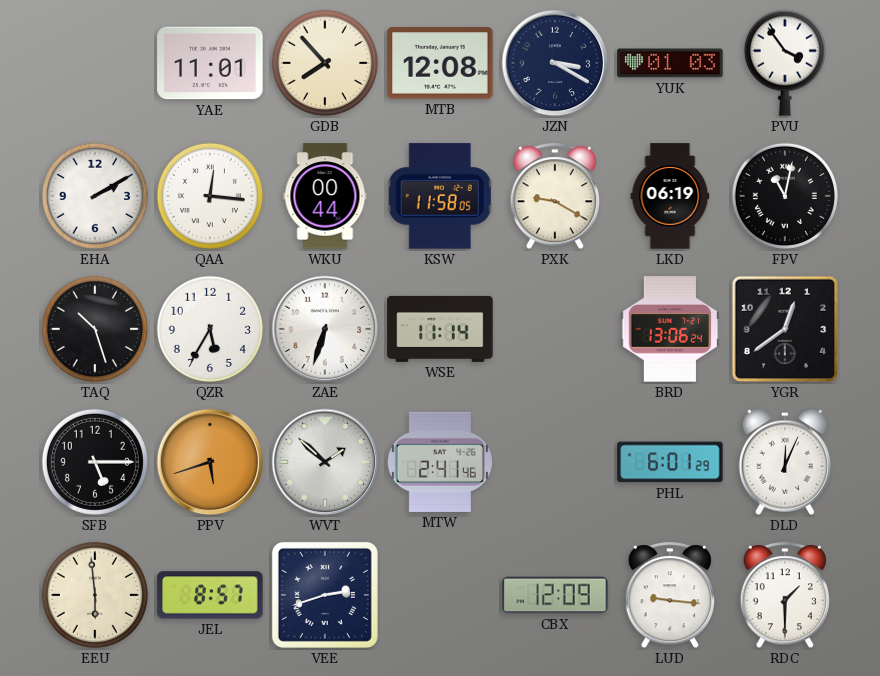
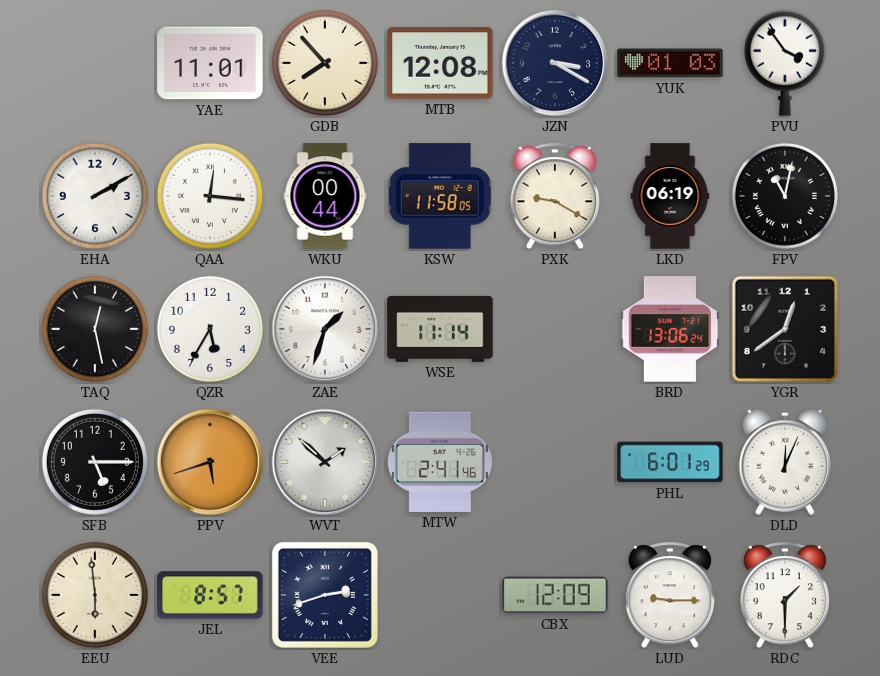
TAQ: 10:27 -> 12:28 (95, 329)
ZAE: 6:33 -> 1:33 (325, 329)
LUD: 9:16 -> 9:15 (669, 596)
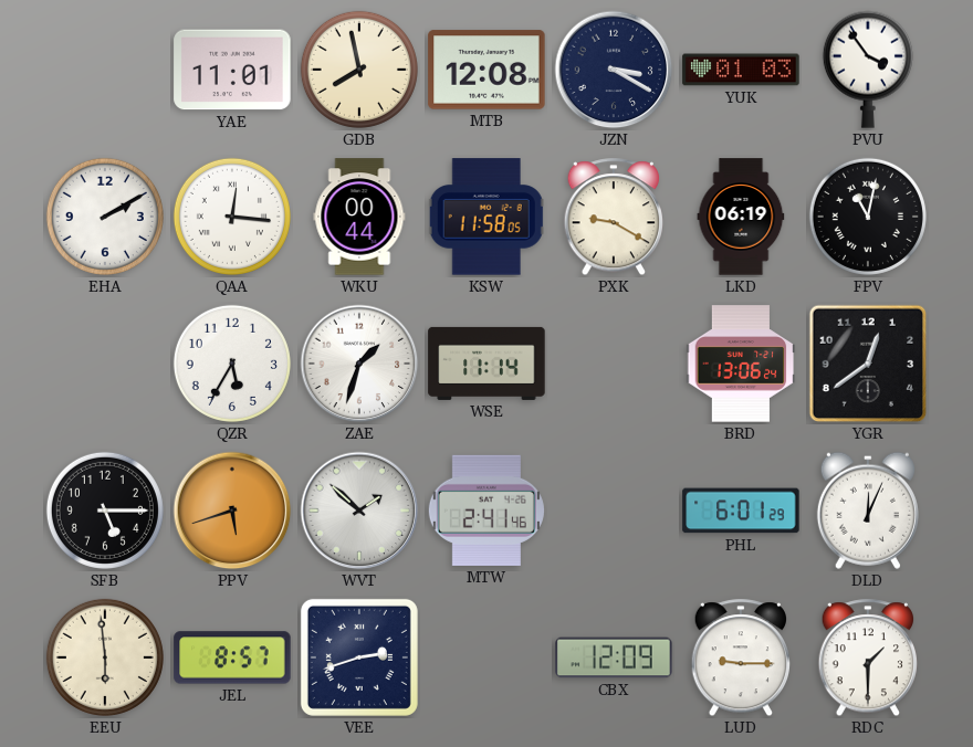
GDB: 7:53 -> 7:58 (359, 70)
TAQ: 12:28 -> none (95, 329)
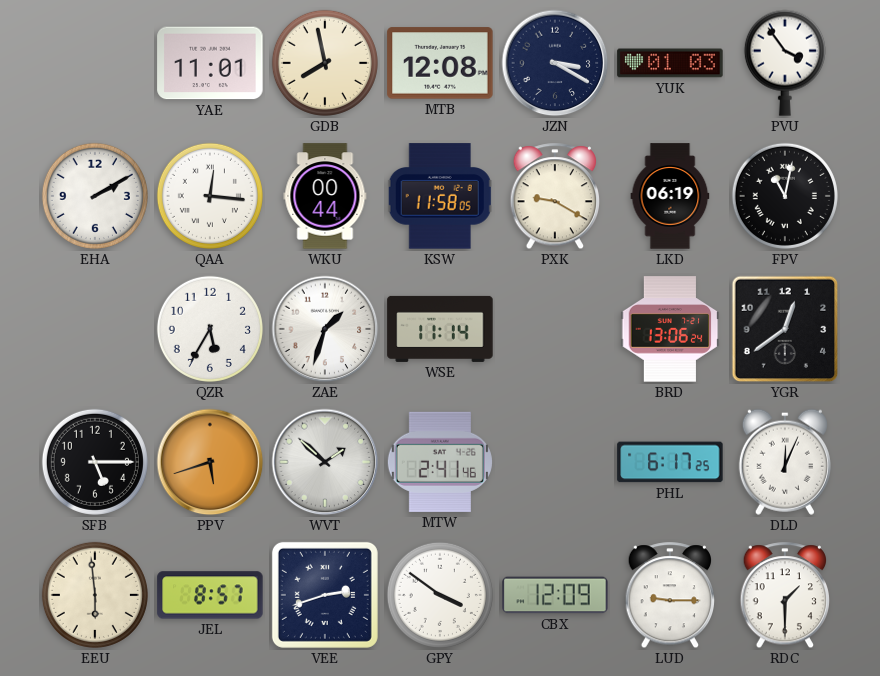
PHL: 6:01 -> 6:17 (670, 462)
GPY: none -> 3:51 (440, 595)
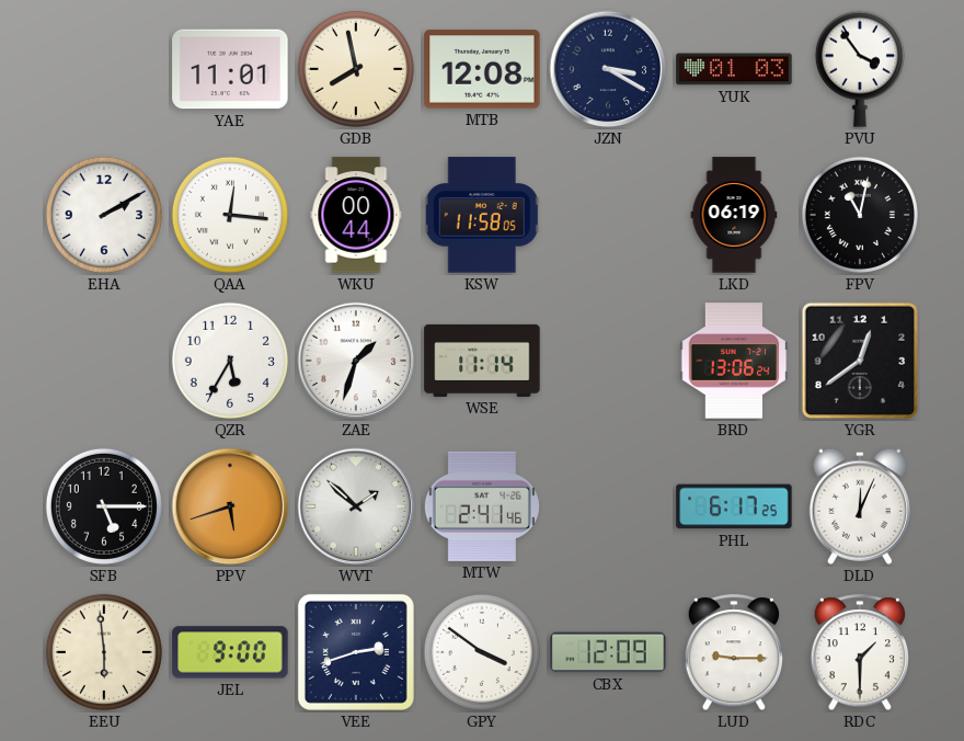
PXK: 9:20 -> none (554, 197)
JEL: 8:57 -> 9:00 (230, 652)
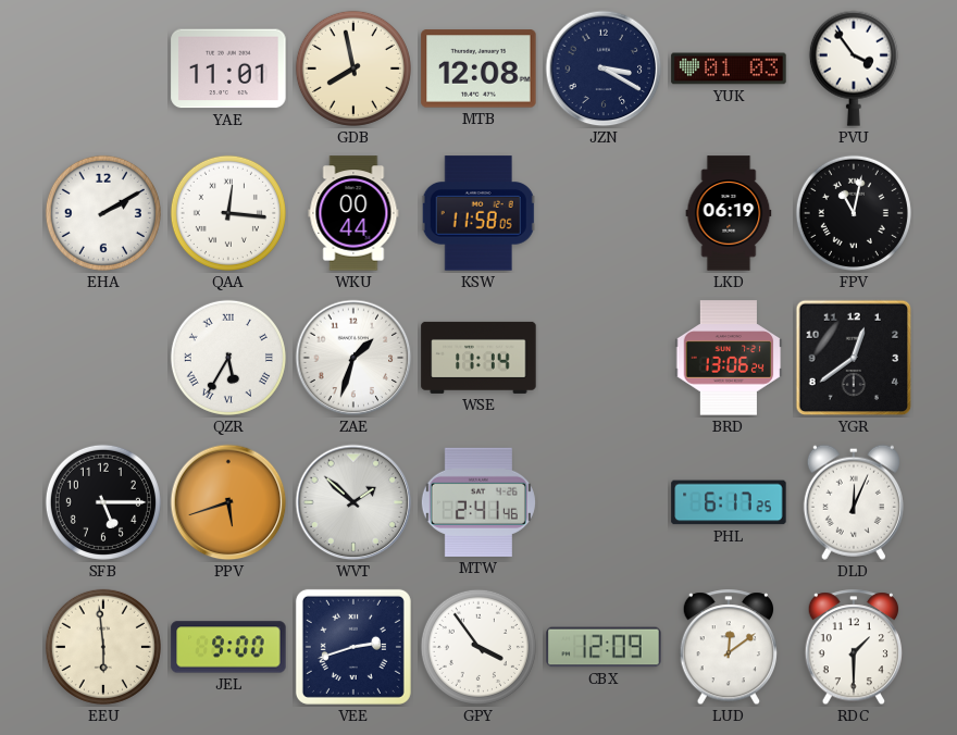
QZR numerals: Arabic -> Roman (228, 358)
GPY: 3:51 -> 3:54 (478, 647)
LUD: 9:15 -> 12:09 (728, 648)
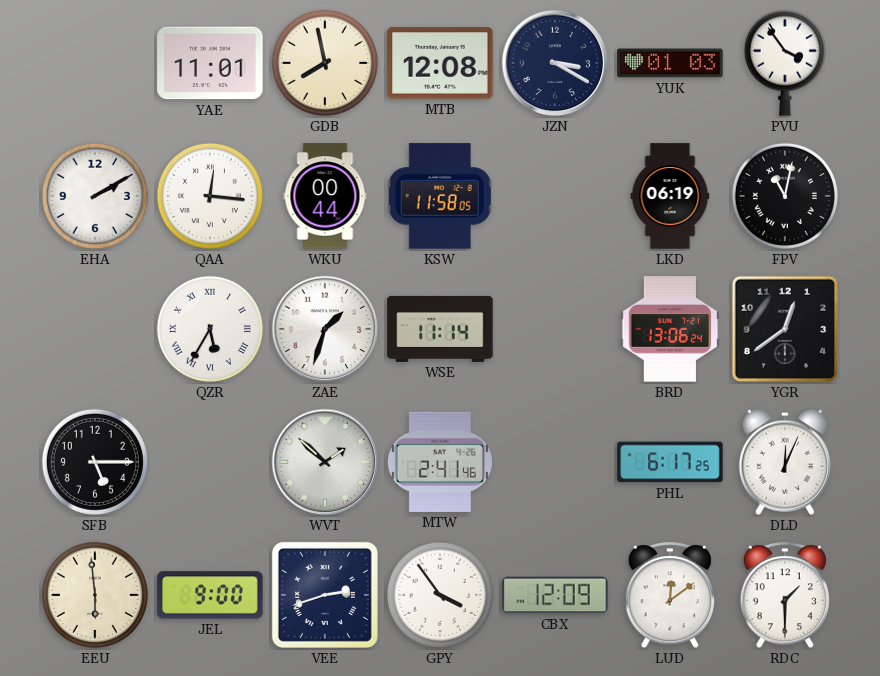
PPV: 5:42 -> none (228, 502)
